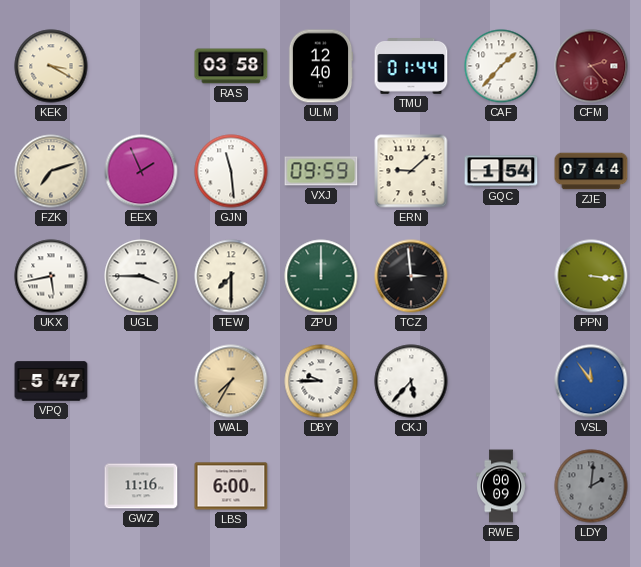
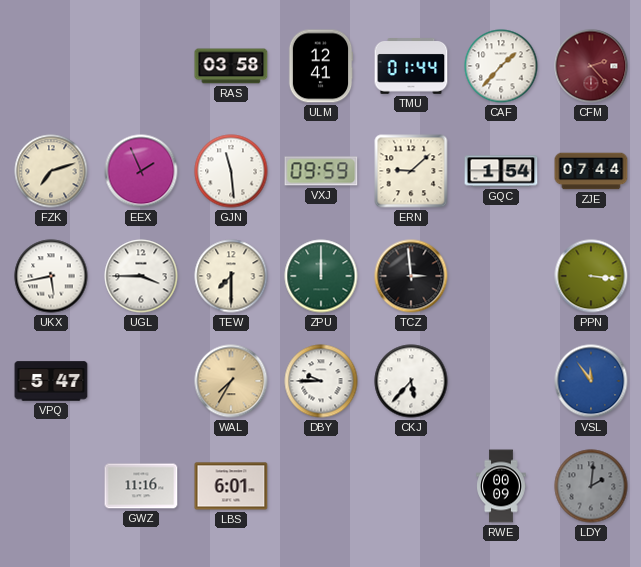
KEK: 3:20 -> none (51, 66)
ULM: 12:40 -> 12:41 (321, 66)
LBS: 6:00 -> 6:01 (231, 486)
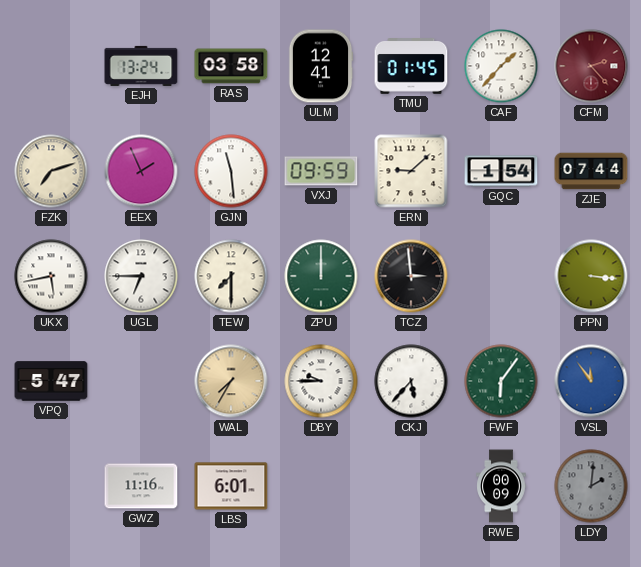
EJH: none -> 13:24 (141, 66)
TMU: 01:44 -> 01:45 (411, 66)
UGL: 3:45 -> 6:45 (141, 276)
FWF: none -> 6:06 (501, 381)
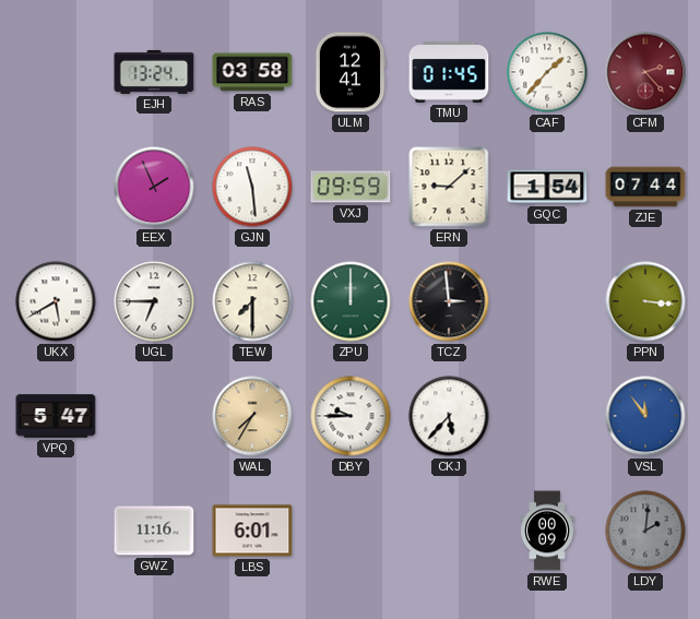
FZK: 7:12 -> none (51, 171)
UKX: 5:43 -> 5:40 (56, 301)
FWF: 6:06 -> none (501, 381)
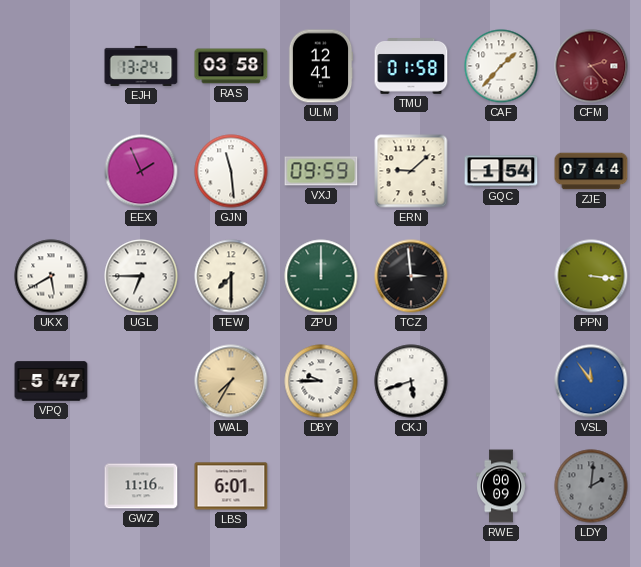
TMU: 01:45 -> 01:58 (411, 66)
CKJ: 5:37 -> 5:42 (411, 381)
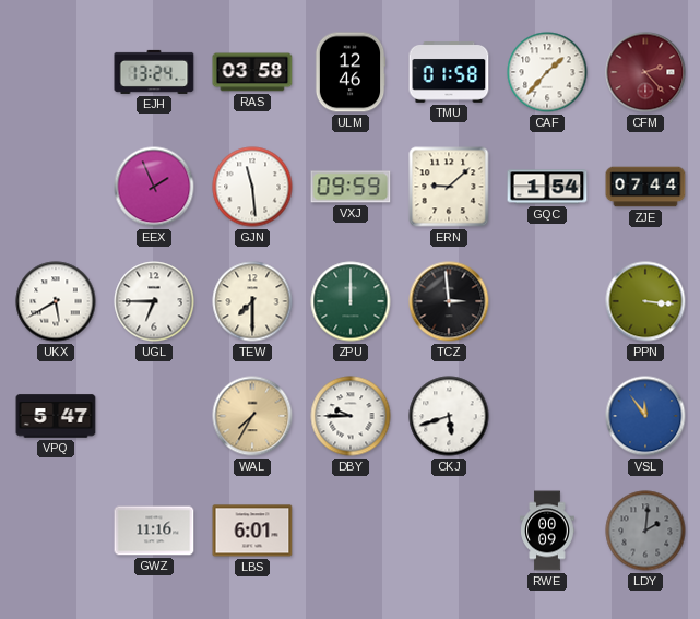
ULM: 12:41 -> 12:46 (351, 72)
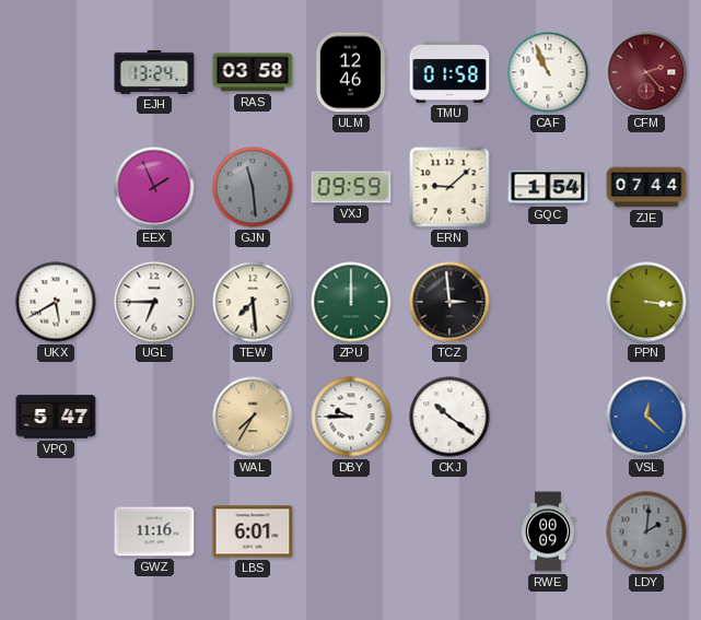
CAF: 1:37 -> 10:56 (548, 72)
GJN dial: white -> grey (253, 187)
TEW: 7:30 -> 7:29 (253, 302)
CKJ: 5:42 -> 10:21 (449, 417)
VSL: 11:54 -> 12:22 (646, 417)
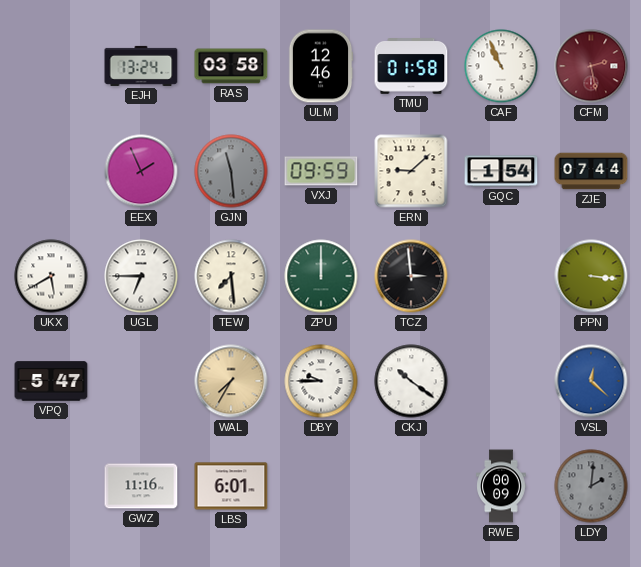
CFM: 2:23 -> 2:28 (591, 66)
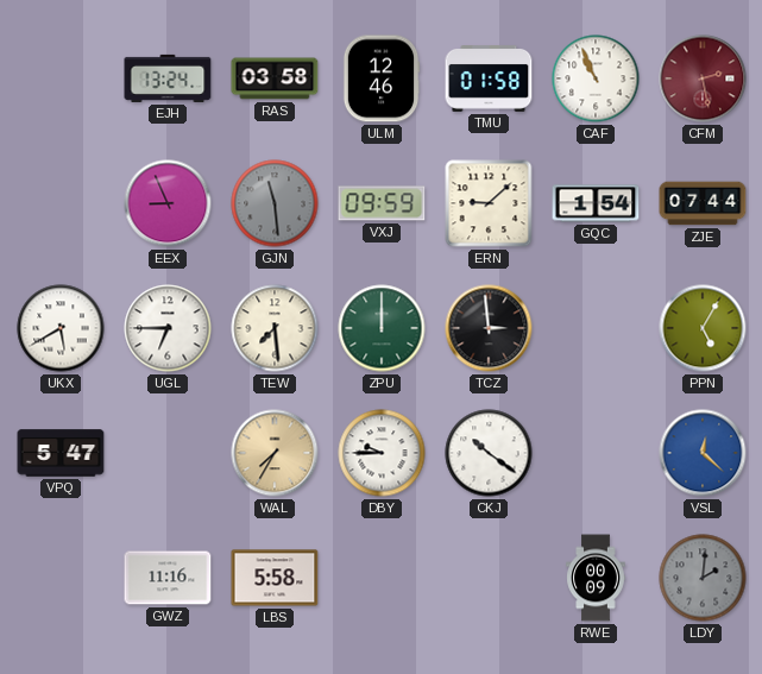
EEX: 1:56 -> 8:56 (168, 203)
PPN: 3:16 -> 5:05 (703, 328)
LBS: 6:01 -> 5:58 (275, 578)
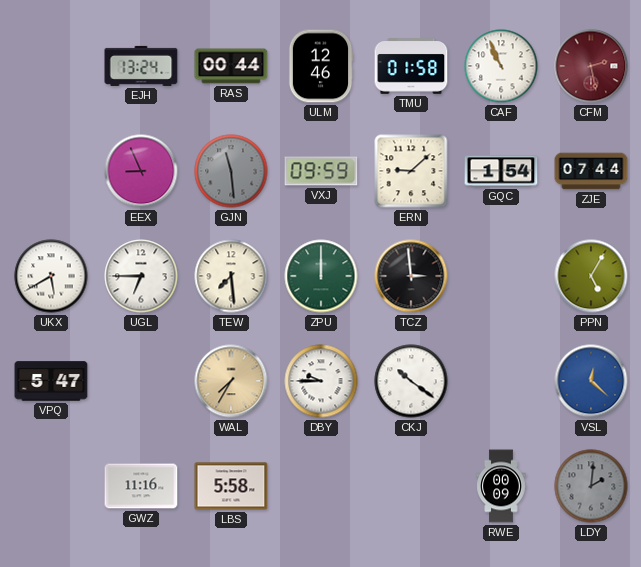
RAS: 03:58 -> 00:44 (231, 66)
